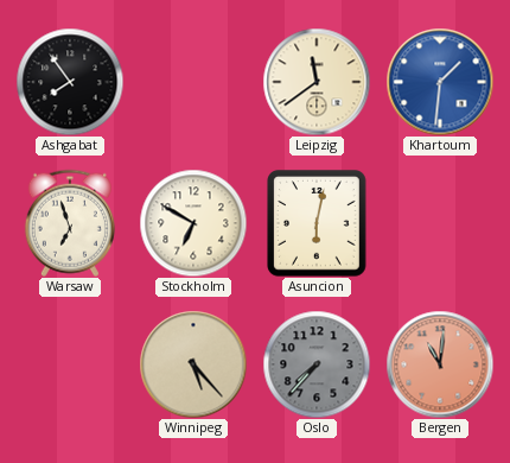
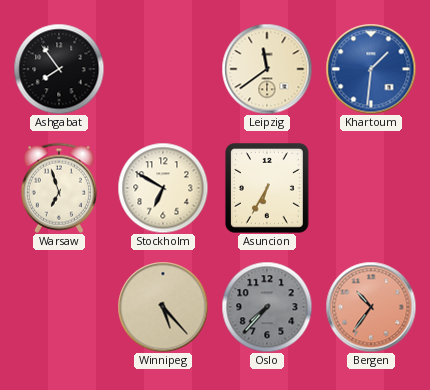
Asuncion: 6:02 -> 6:35 (268, 189)
Bergen: 11:01 -> 10:36 (371, 307)
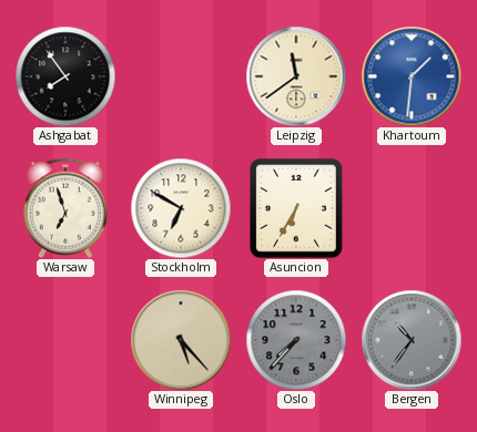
Bergen dial: salmon -> grey (412, 340)
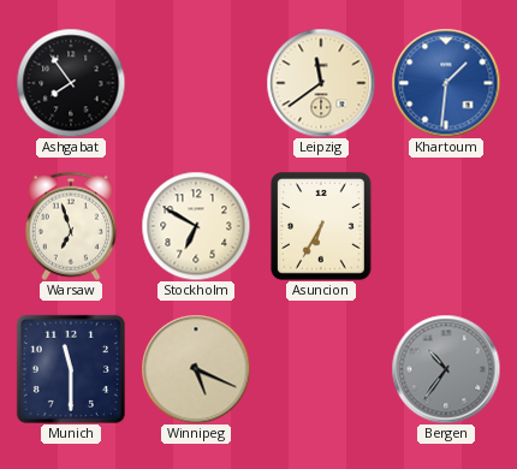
Munich: none -> 11:30 (71, 369)
Winnipeg: 5:23 -> 5:19 (196, 369)
Oslo: 7:37 -> none (296, 340)
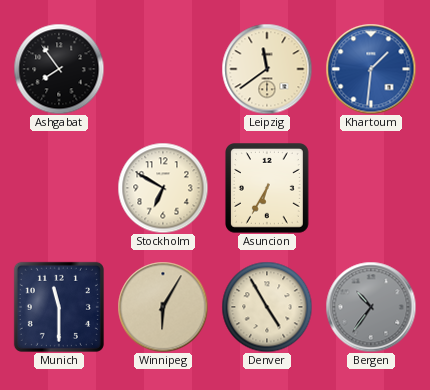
Warsaw: 6:57 -> none (71, 226)
Winnipeg: 5:19 -> 6:05 (163, 307)
Denver: none -> 4:55 (267, 307)
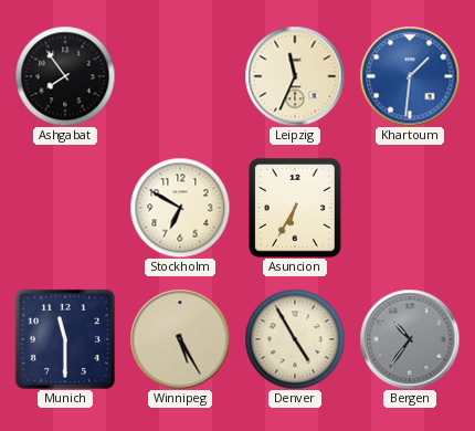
Leipzig: 11:39 -> 11:34 (295, 76)
Winnipeg: 6:05 -> 5:25 (180, 339)
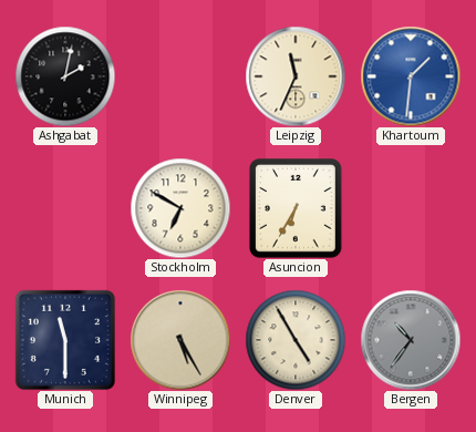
Ashgabat: 7:54 -> 2:02 (65, 76)
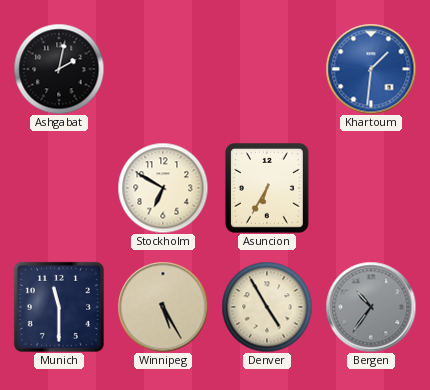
Leipzig: 11:34 -> none (296, 76)
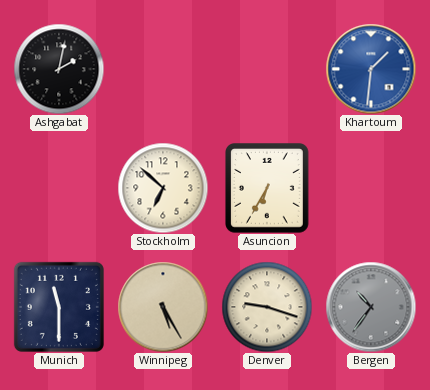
Stockholm: 6:50 -> 6:52 (163, 188)
Denver: 4:55 -> 9:18 (267, 307)
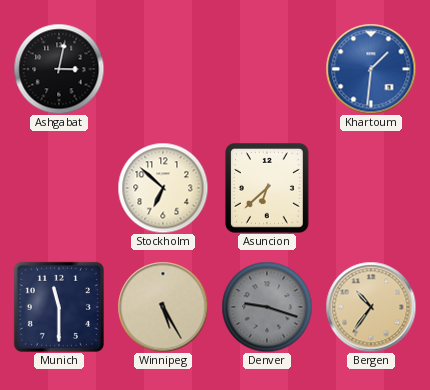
Ashgabat: 2:02 -> 3:02 (59, 69)
Asuncion: 6:35 -> 6:38 (268, 189)
Denver dial: cream -> grey (267, 307)
Bergen dial: grey -> champagne (371, 307)
